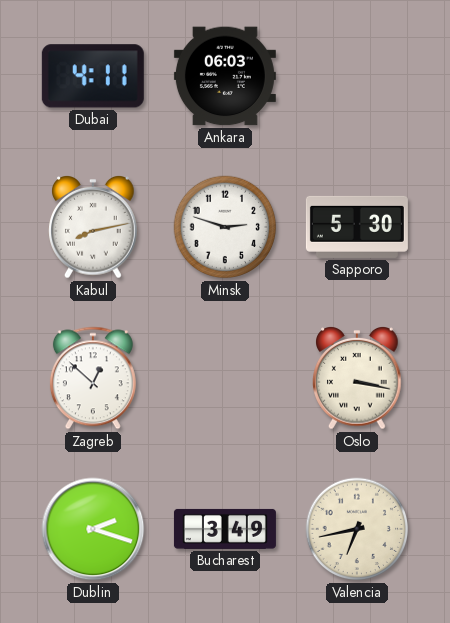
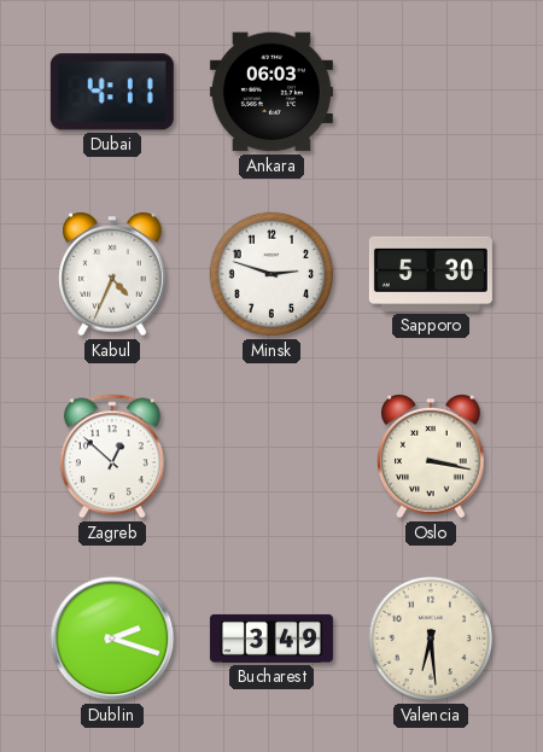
Kabul: 8:13 -> 4:34 (112, 275)
Valencia: 6:43 -> 6:29 (431, 639)
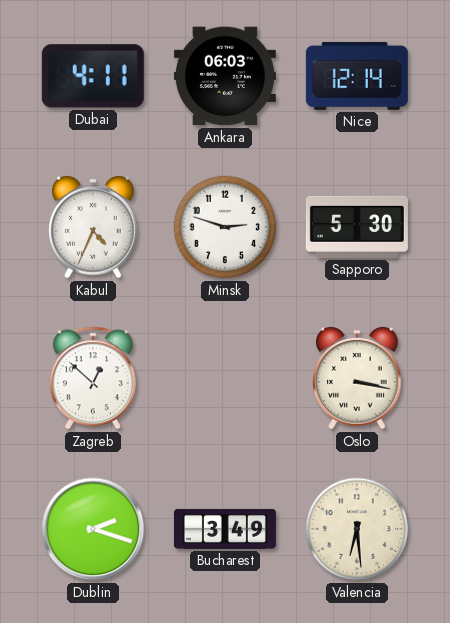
Nice: none -> 12:14 (357, 76)
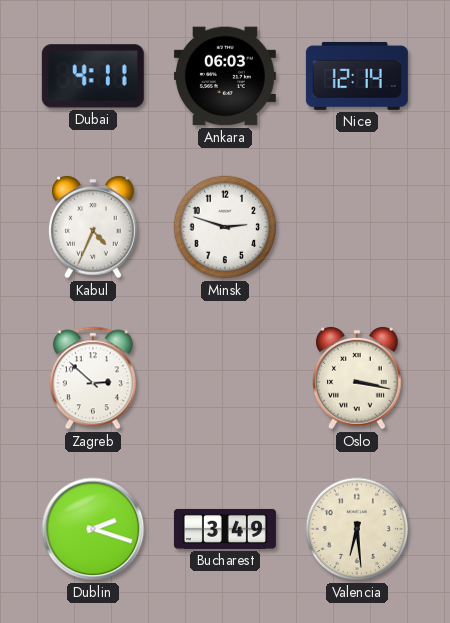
Sapporo: 5:30 -> none (357, 227)
Zagreb: 12:52 -> 2:52 (93, 378)
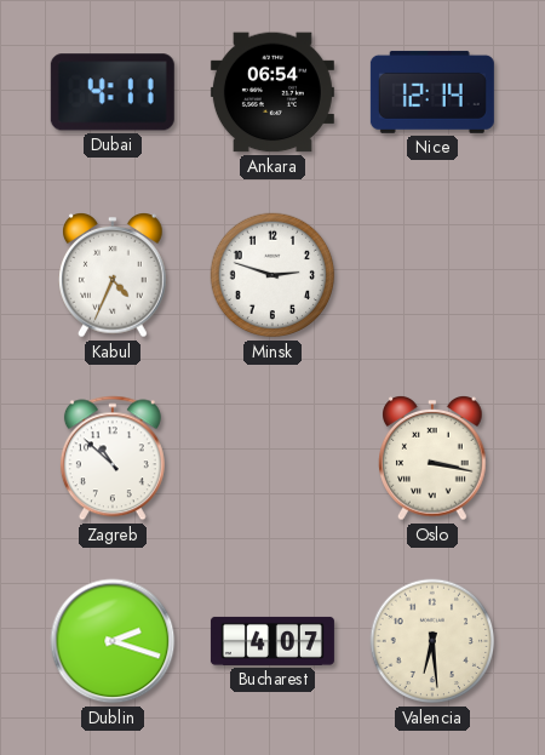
Ankara: 06:03 -> 06:54 (272, 92)
Zagreb: 2:52 -> 10:52 (113, 458)
Bucharest: 3:49 -> 4:07 (272, 641)
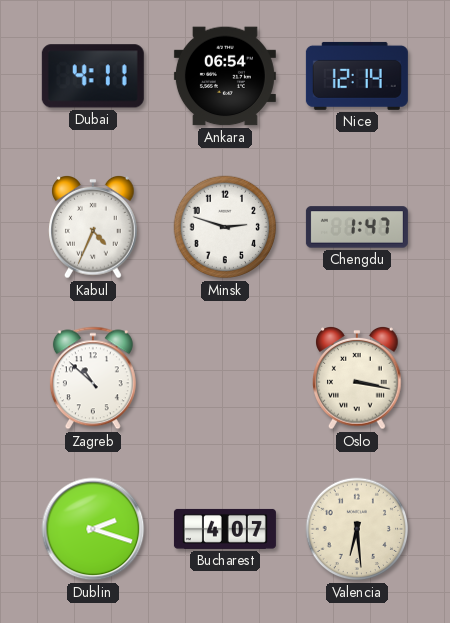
Chengdu: none -> 1:47 (357, 227)
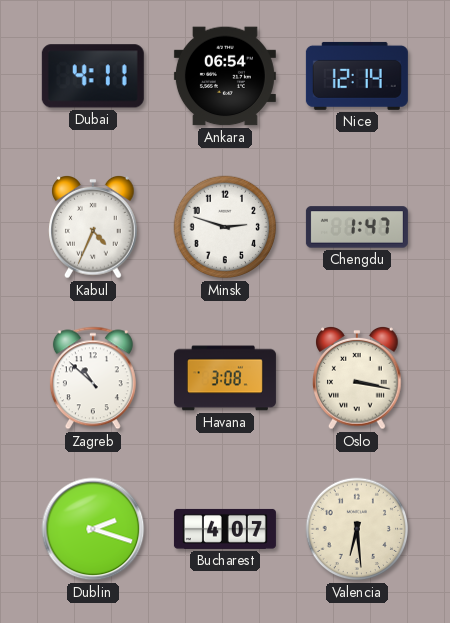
Havana: none -> 3:08 (225, 378)
